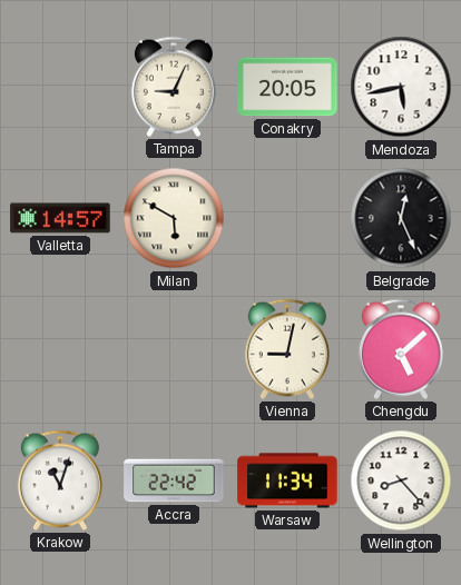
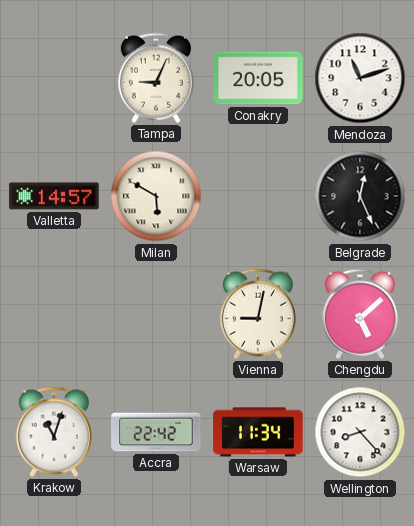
Mendoza: 5:43 -> 11:12 (360, 78)
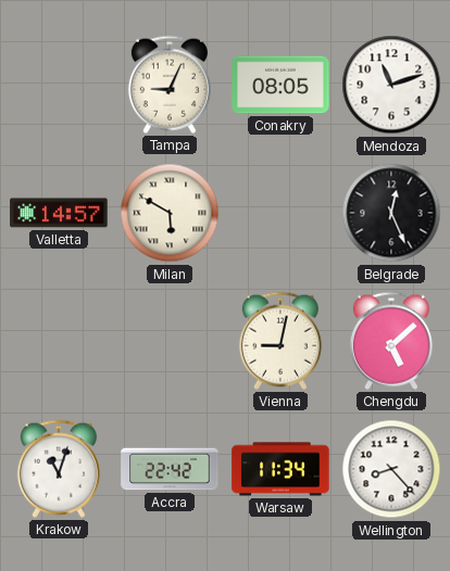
Conakry: 20:05 -> 08:05 (280, 85)
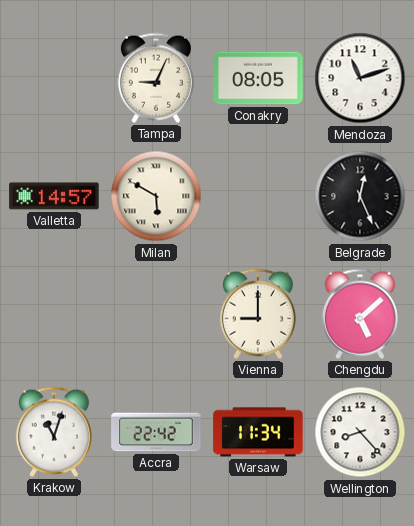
Vienna: 9:02 -> 9:00 (258, 314)
